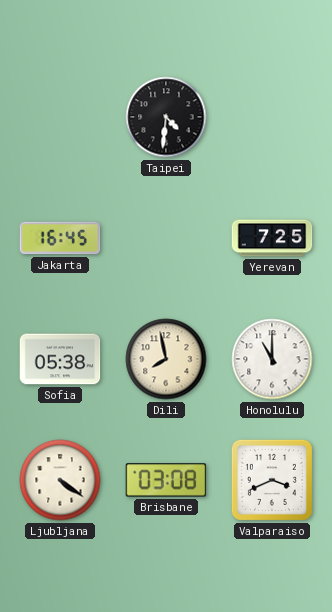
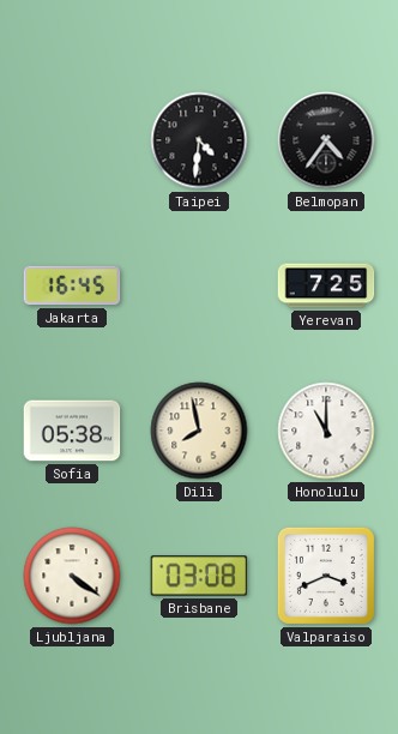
Belmopan: none -> 4:36 (326, 140)
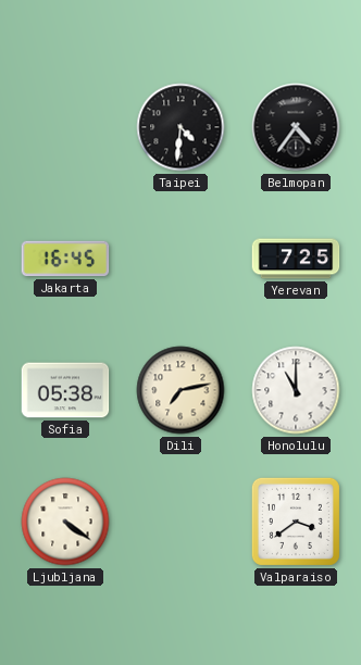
Dili: 7:58 -> 7:13 (180, 390)
Brisbane: 03:08 -> none (199, 576)
Valparaiso: 3:41 -> 3:39 (296, 522)
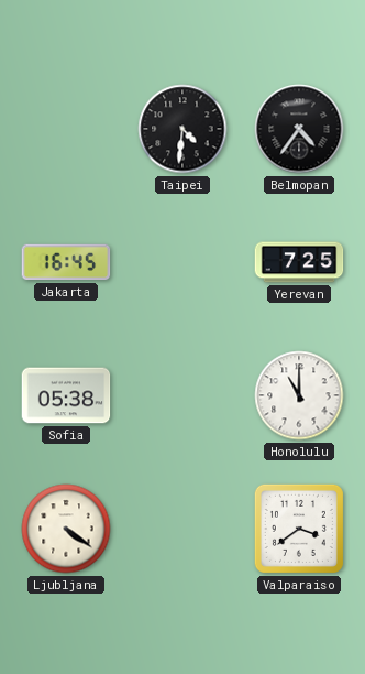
Dili: 7:13 -> none (180, 390)
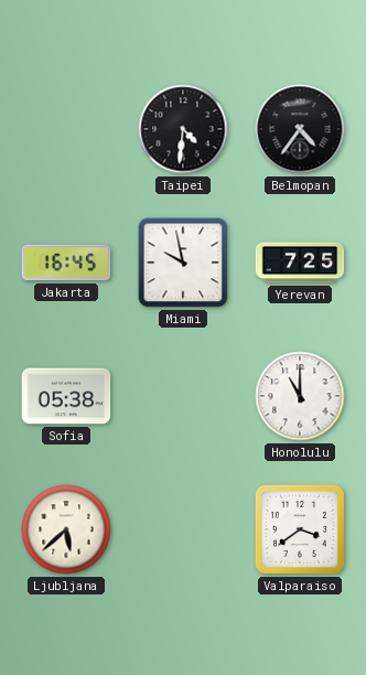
Miami: none -> 9:58 (183, 262)
Ljubljana: 4:21 -> 5:38 (66, 529)
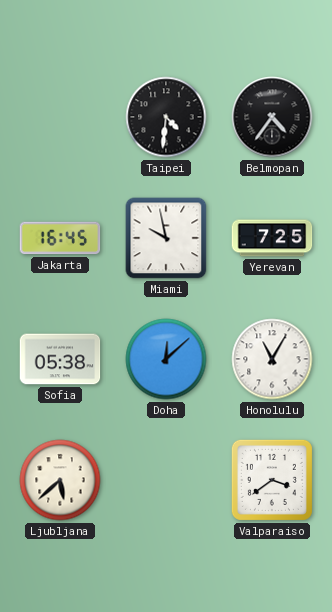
Doha: none -> 12:08 (166, 359)
Honolulu: 11:00 -> 11:05 (272, 359)
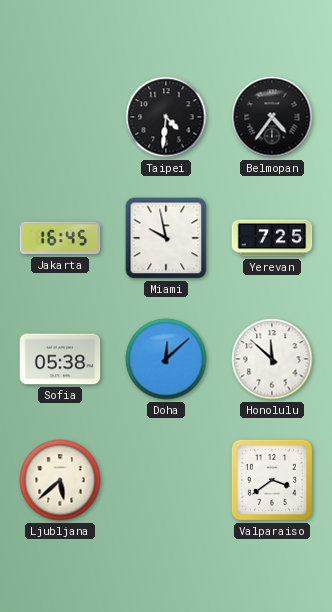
Honolulu: 11:05 -> 11:52 (272, 359)
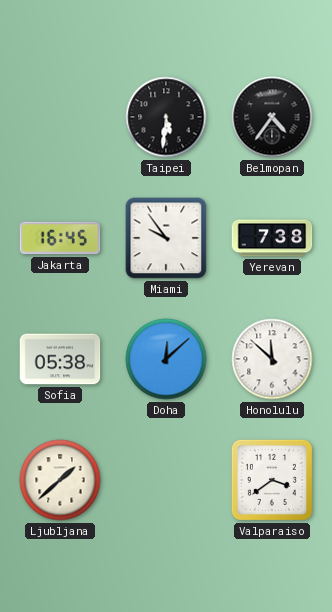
Taipei: 4:31 -> 5:31 (166, 117)
Miami: 9:58 -> 9:54 (166, 238)
Yerevan: 7:25 -> 7:38 (272, 238)
Ljubljana: 5:38 -> 1:38 (60, 480)
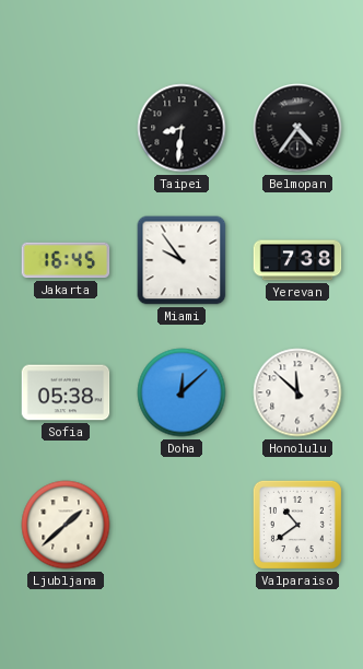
Taipei: 5:31 -> 8:31 (181, 128)
Valparaiso: 3:39 -> 10:39 (297, 525)
